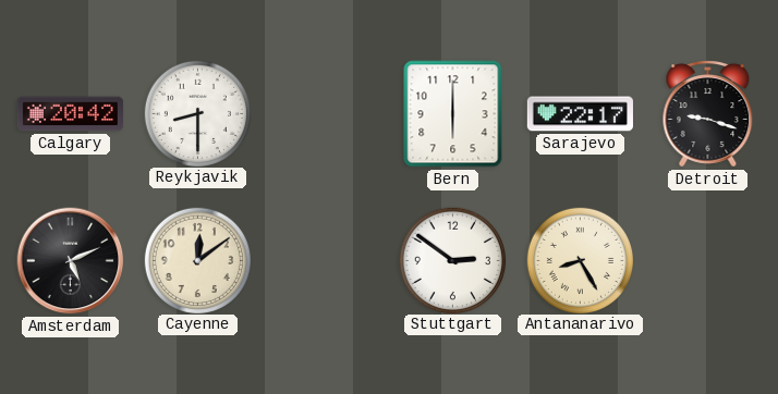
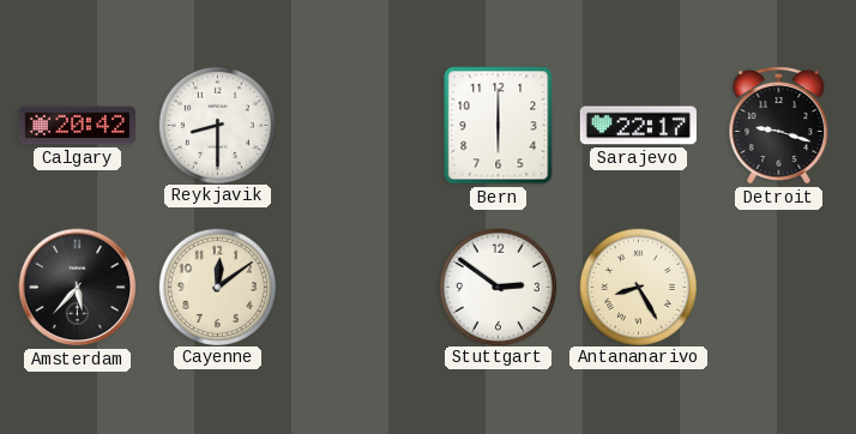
Amsterdam: 5:11 -> 5:37 (78, 288)
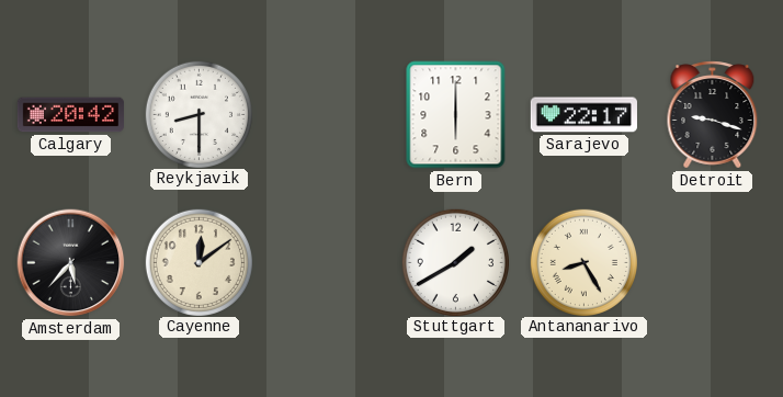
Stuttgart: 2:51 -> 1:40 (455, 262)
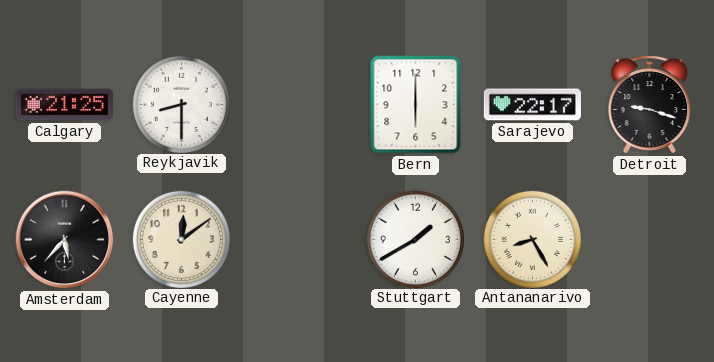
Calgary: 20:42 -> 21:25 (64, 105)
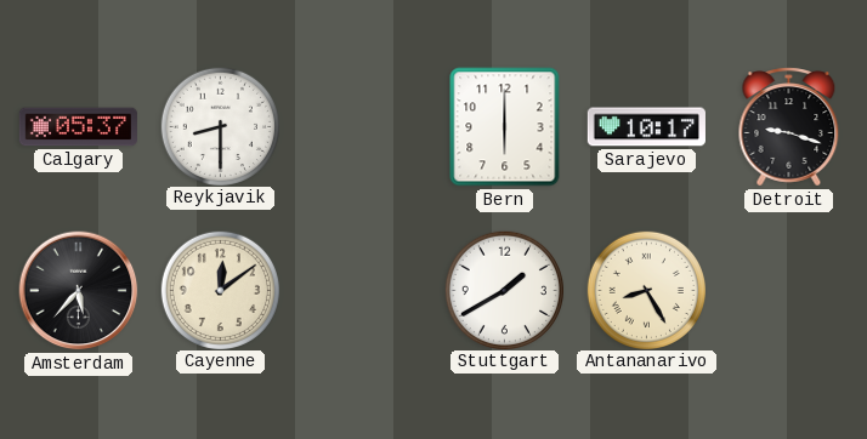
Calgary: 21:25 -> 05:37 (78, 127)
Sarajevo: 22:17 -> 10:17 (646, 127)
